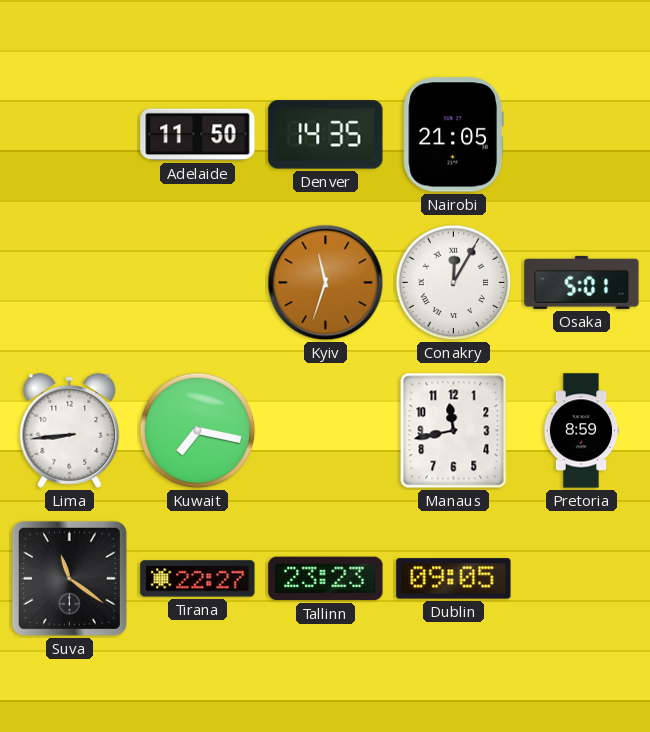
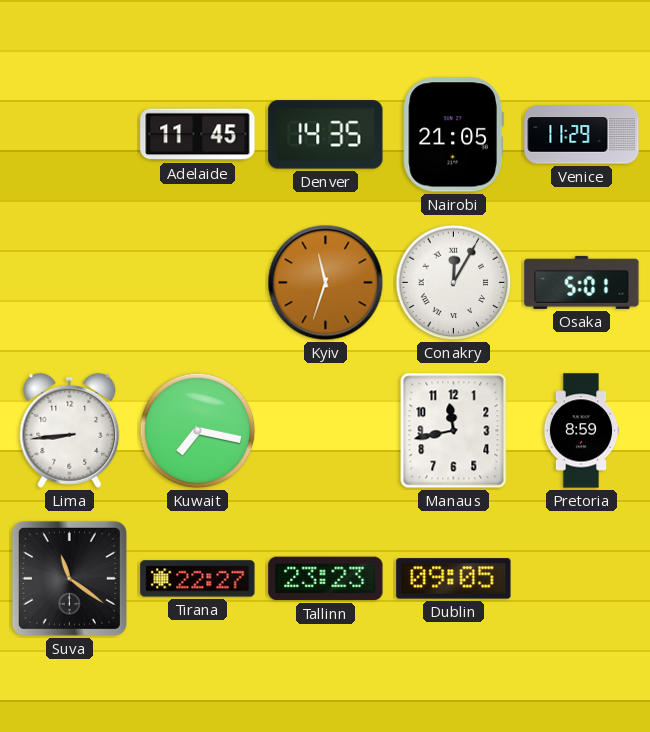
Adelaide: 11:50 -> 11:45 (198, 135)
Venice: none -> 11:29 (582, 135)
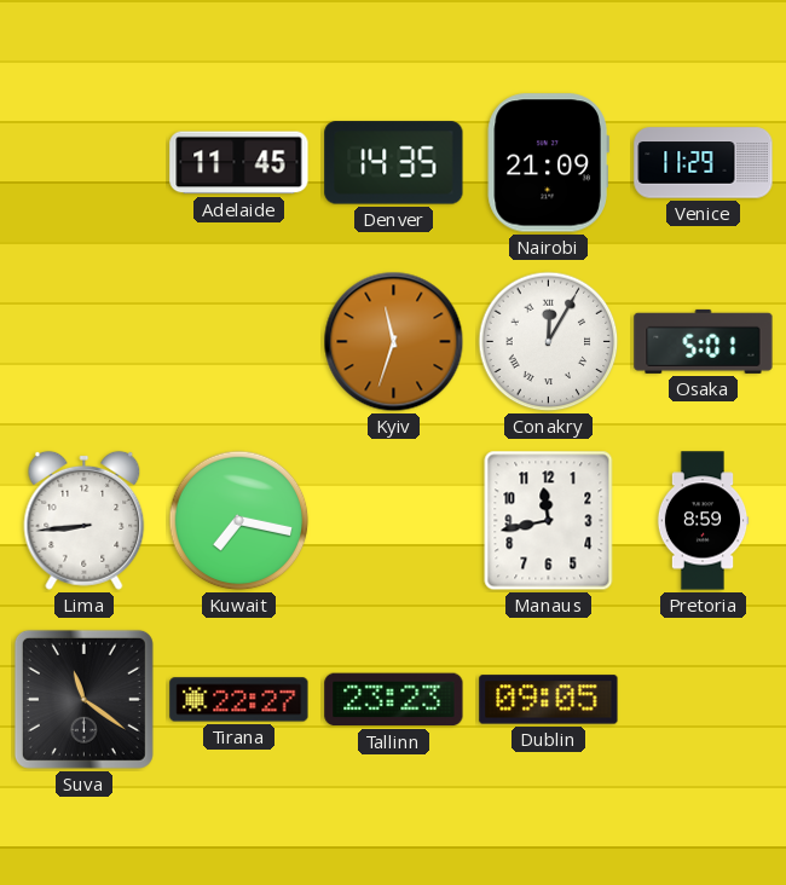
Nairobi: 21:05 -> 21:09 (548, 163)
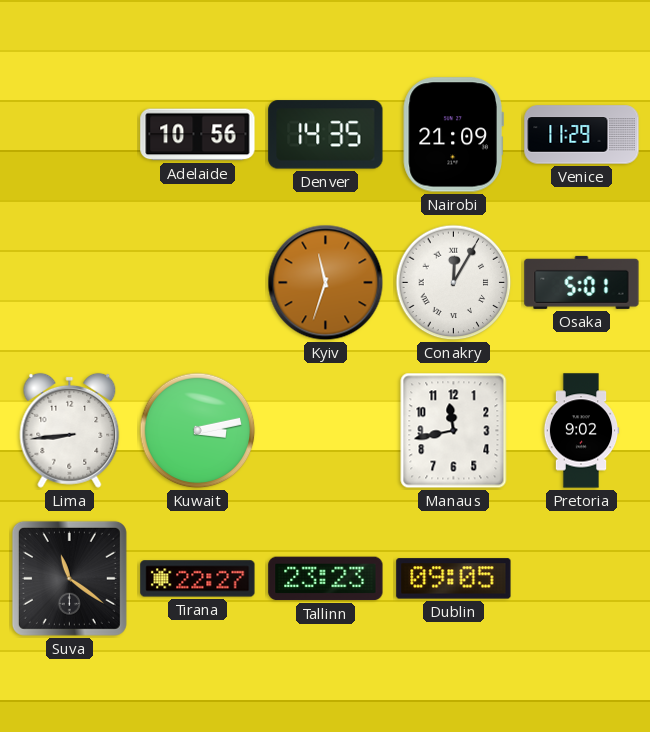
Adelaide: 11:45 -> 10:56 (198, 135)
Kuwait: 7:17 -> 3:13 (198, 431)
Pretoria: 8:59 -> 9:02 (581, 431)
